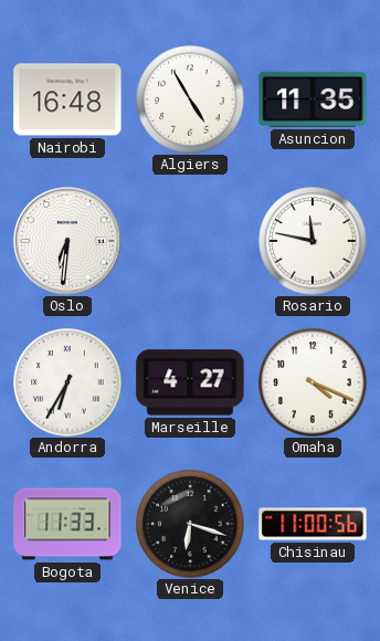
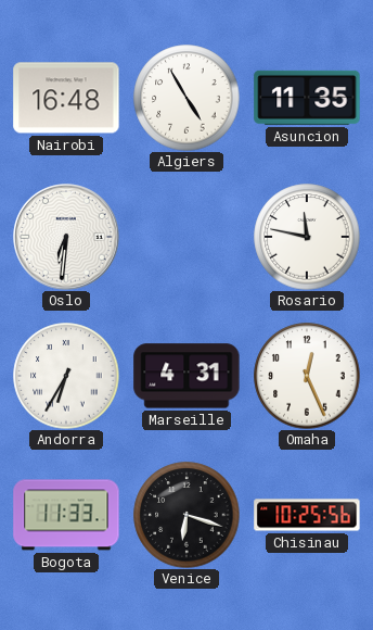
Marseille: 4:27 -> 4:31 (186, 376)
Omaha: 4:19 -> 12:26 (307, 376)
Chisinau: 11:00 -> 10:25 (307, 515)
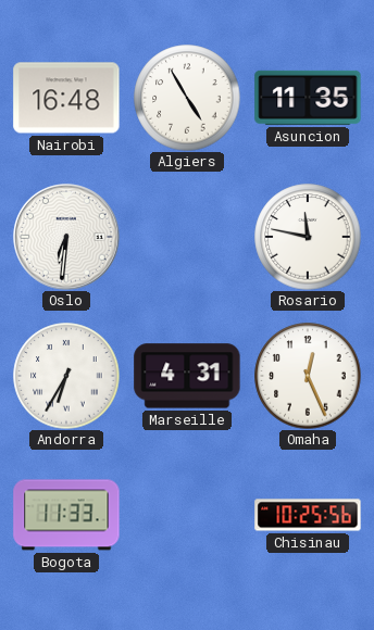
Venice: 6:18 -> none (186, 515)
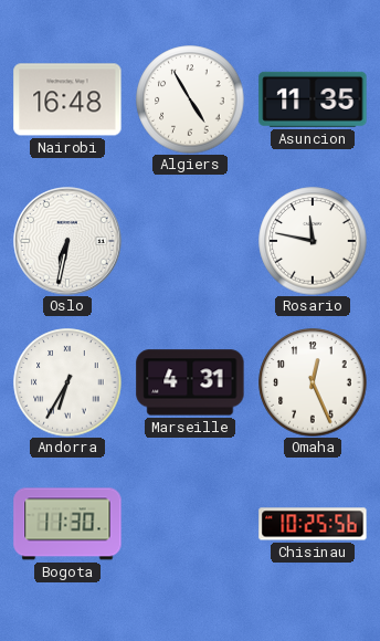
Oslo: 6:31 -> 6:32 (67, 241)
Bogota: 11:33 -> 11:30 (67, 524)
